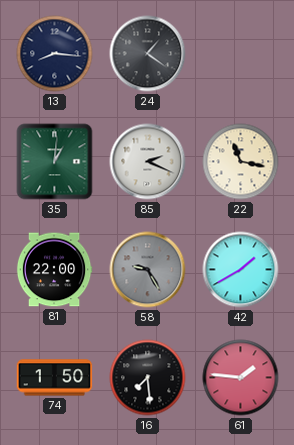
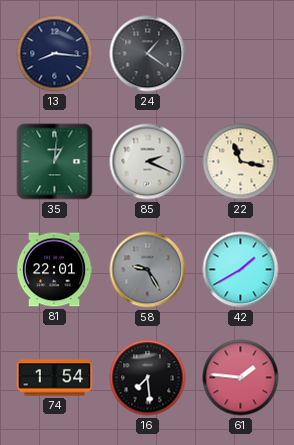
81: 22:00 -> 22:01 (54, 270)
74: 1:50 -> 1:54 (55, 378)
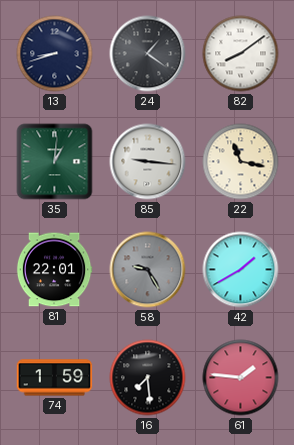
13: 8:16 -> 8:42 (55, 54)
82: none -> 8:09 (241, 54)
85: 2:19 -> 9:16 (148, 162)
74: 1:54 -> 1:59 (55, 378)
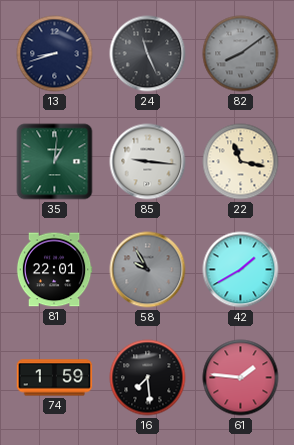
24: 1:21 -> 11:26 (148, 54)
82 dial: white -> grey (241, 54)
58: 9:25 -> 9:55 (148, 270)
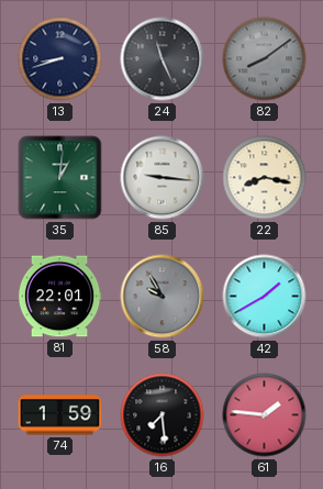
22: 11:17 -> 8:17 (265, 178)
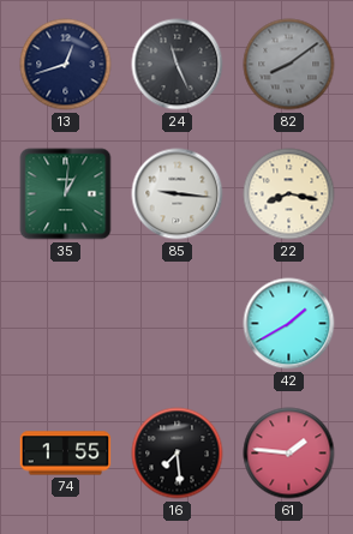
13: 8:42 -> 12:42 (66, 65)
81: 22:01 -> none (59, 297)
58: 9:55 -> none (163, 297)
74: 1:59 -> 1:55 (66, 454)
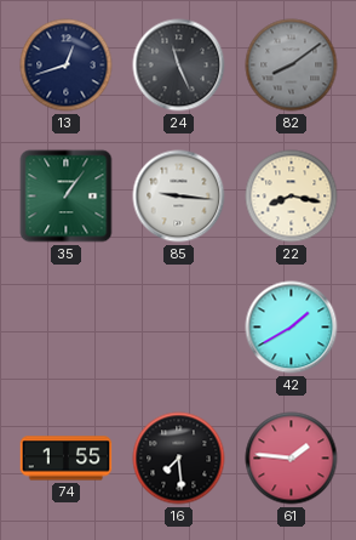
35: 1:01 -> 1:06 (67, 197)
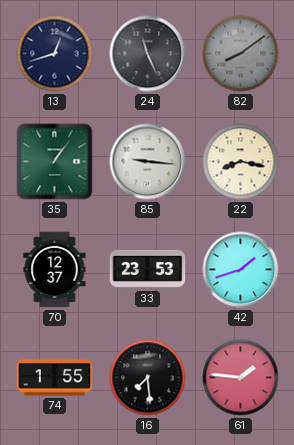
70: none -> 12:37 (55, 270)
33: none -> 23:53 (148, 269)
42: 1:40 -> 1:42 (241, 270)
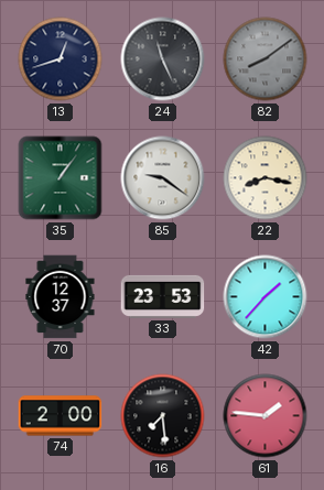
85: 9:16 -> 9:21 (163, 178)
42: 1:42 -> 1:37 (266, 297)
74: 1:55 -> 2:00 (61, 416)
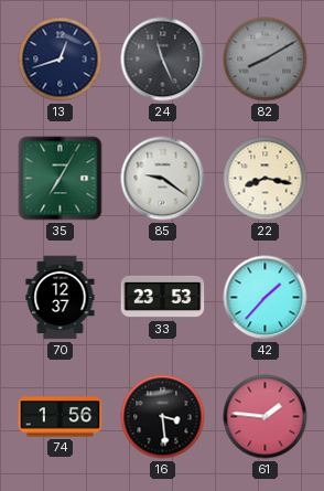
82: 8:09 -> 8:10 (266, 60)
35: 1:06 -> 7:05 (61, 179)
74: 2:00 -> 1:56 (61, 417)
16: 7:29 -> 3:29 (163, 417)
